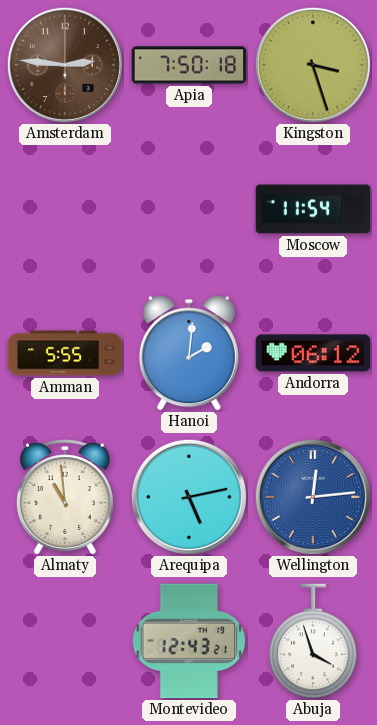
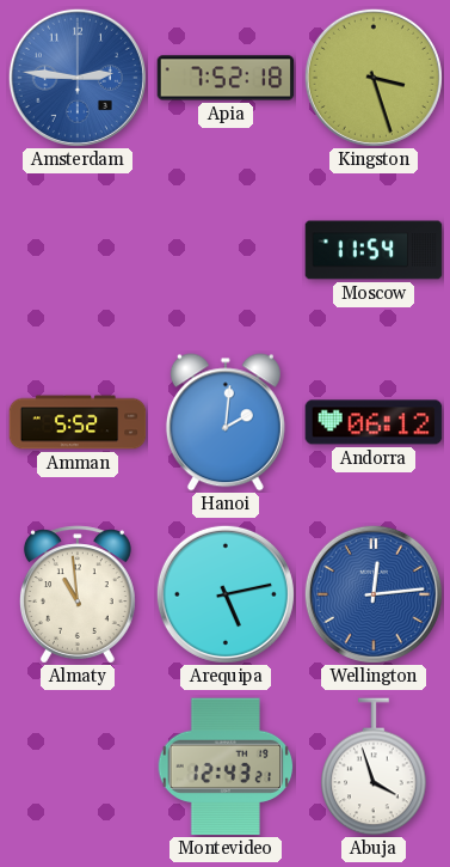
Amsterdam dial: brown -> blue (78, 78)
Apia: 7:50 -> 7:52 (226, 78)
Amman: 5:55 -> 5:52 (78, 422)
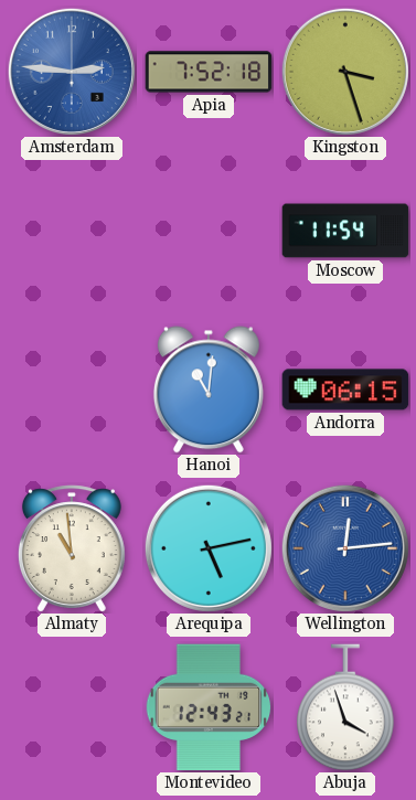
Amman: 5:52 -> none (78, 422)
Hanoi: 2:01 -> 11:01 (209, 390)
Andorra: 06:12 -> 06:15 (345, 390)
